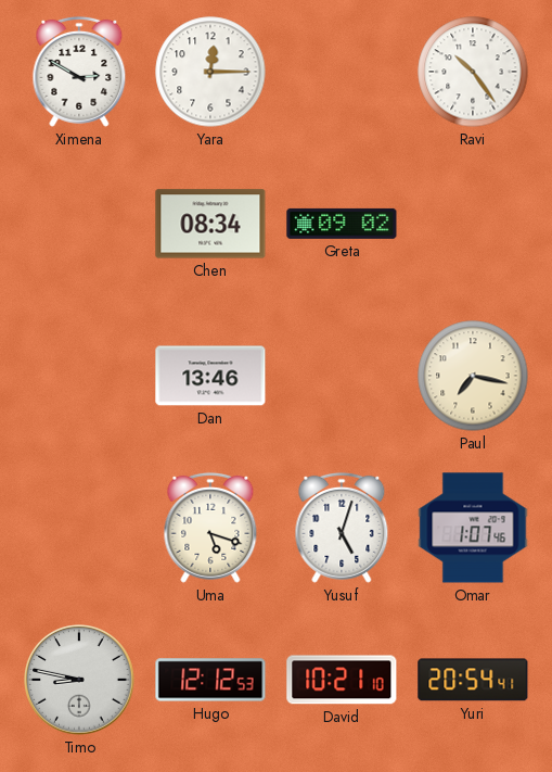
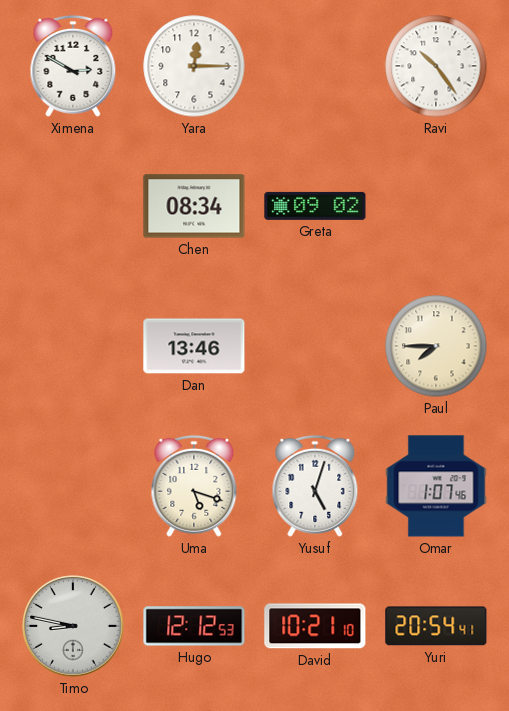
Paul: 7:17 -> 7:45 (436, 346)
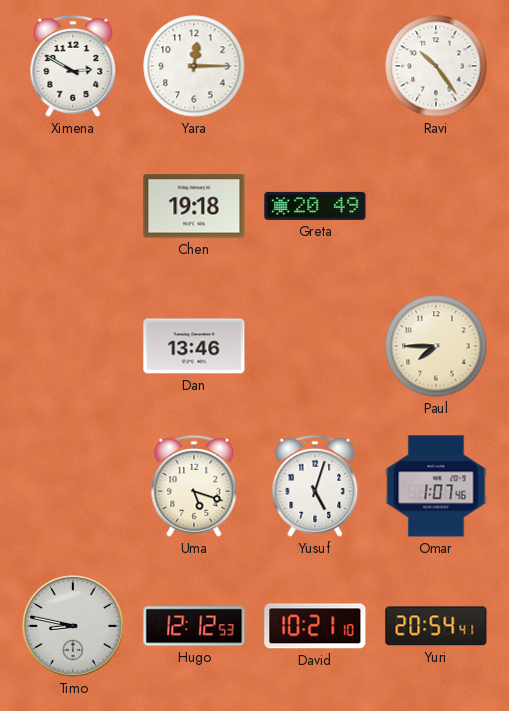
Chen: 08:34 -> 19:18 (194, 206)
Greta: 09:02 -> 20:49 (315, 206)
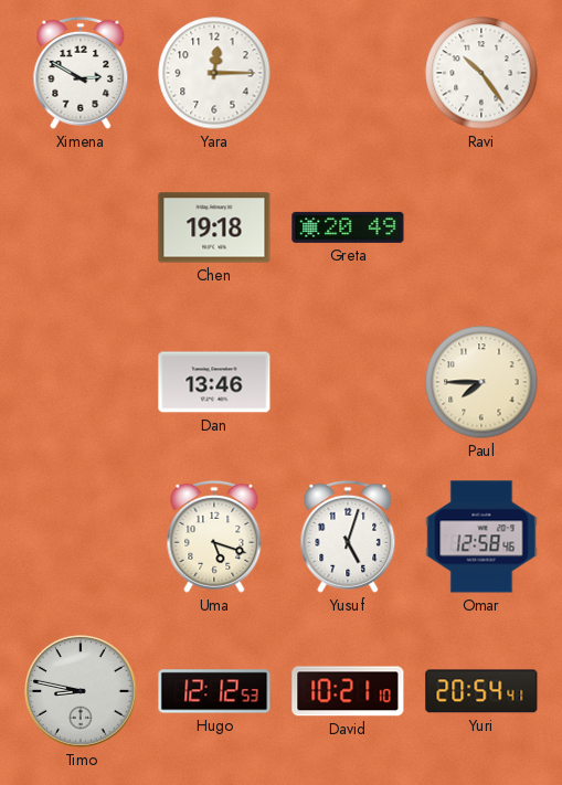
Omar: 1:07 -> 12:58 (481, 537)
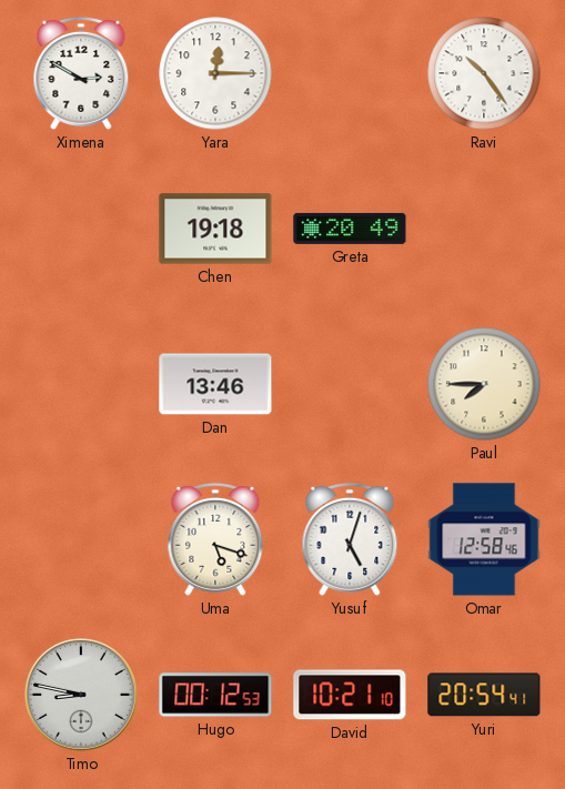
Hugo: 12:12 -> 00:12 (215, 695)
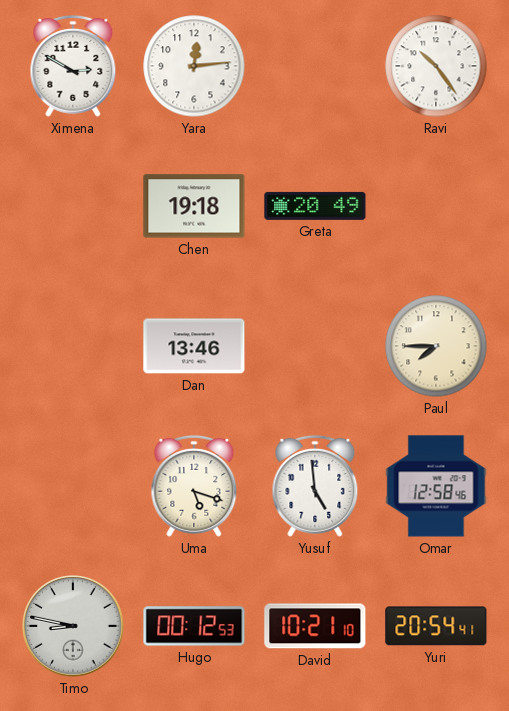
Yara: 12:15 -> 12:14 (194, 66)
Yusuf: 5:03 -> 4:59 (315, 486)
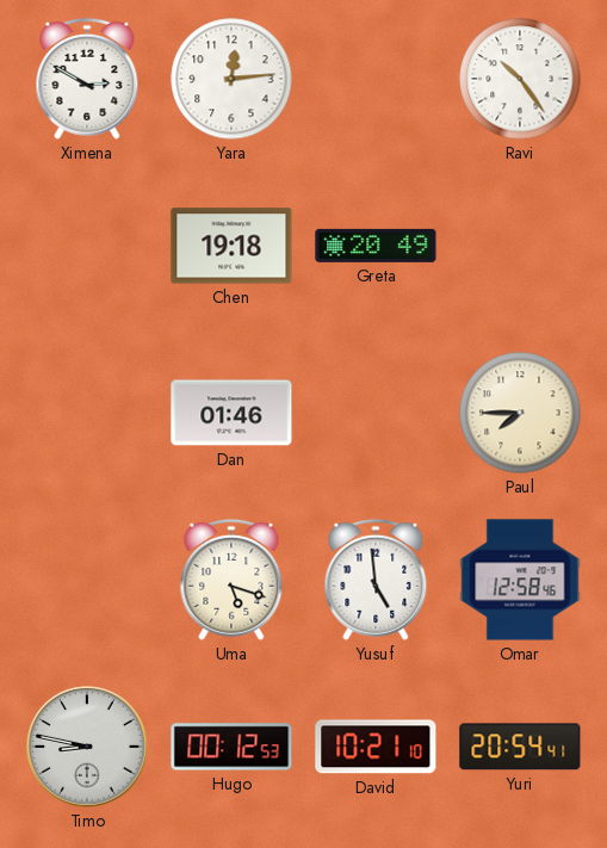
Dan: 13:46 -> 01:46 (231, 413)
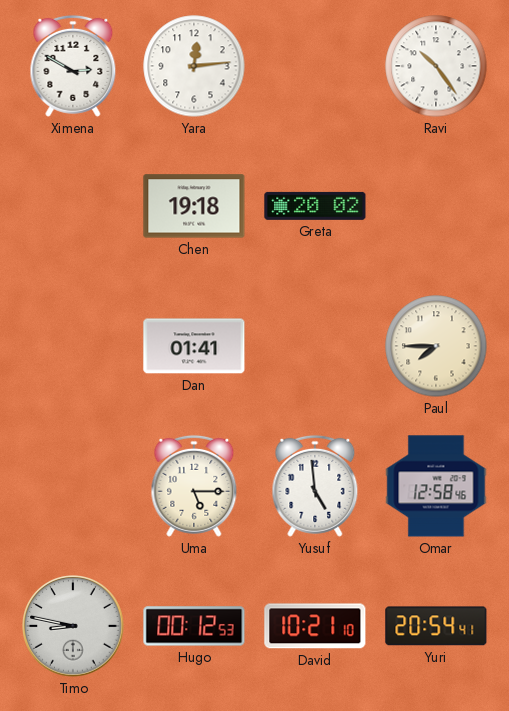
Greta: 20:49 -> 20:02 (315, 206)
Dan: 01:46 -> 01:41 (194, 346)
Uma: 5:18 -> 5:15 (194, 486)
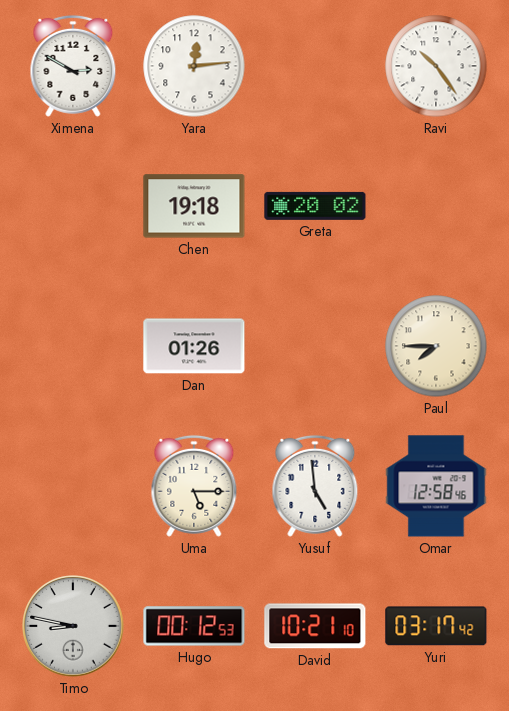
Dan: 01:41 -> 01:26 (194, 346)
Yuri: 20:54 -> 03:17 (436, 626)
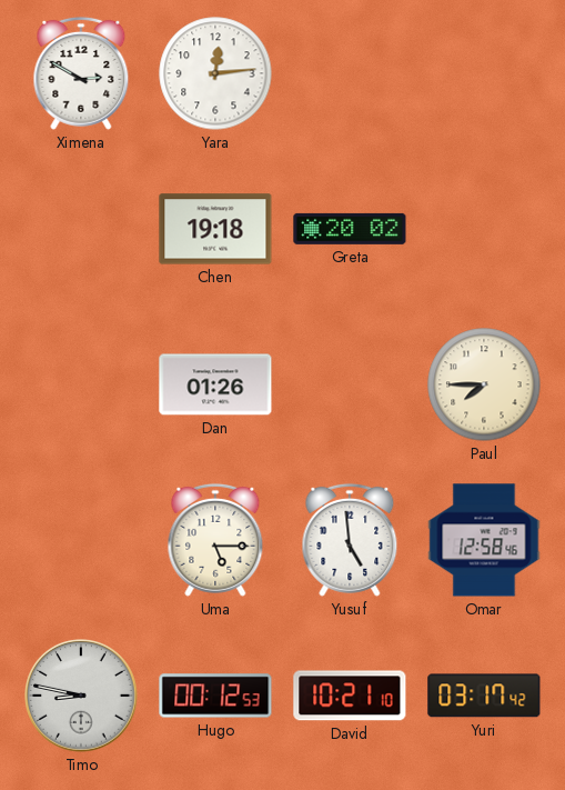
Ravi: 10:24 -> none (436, 66)
